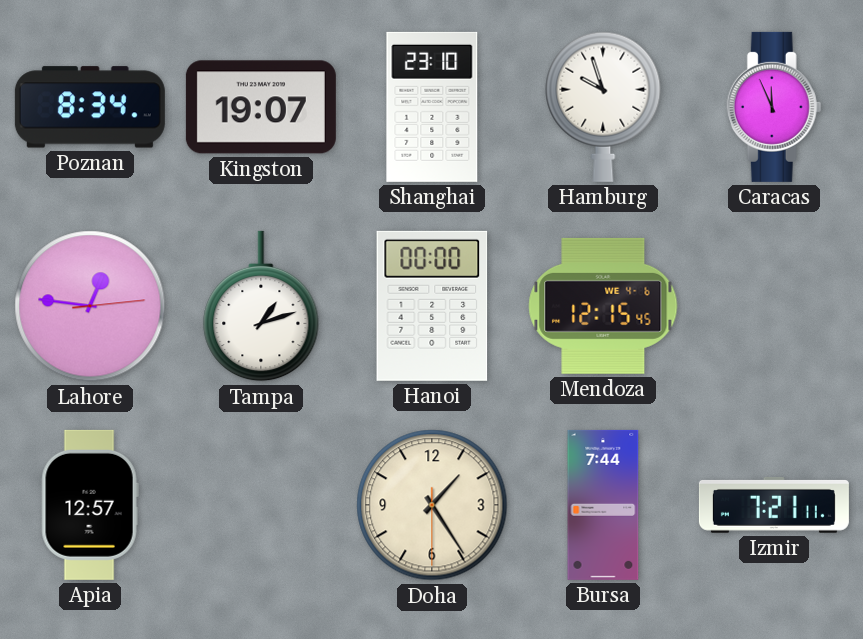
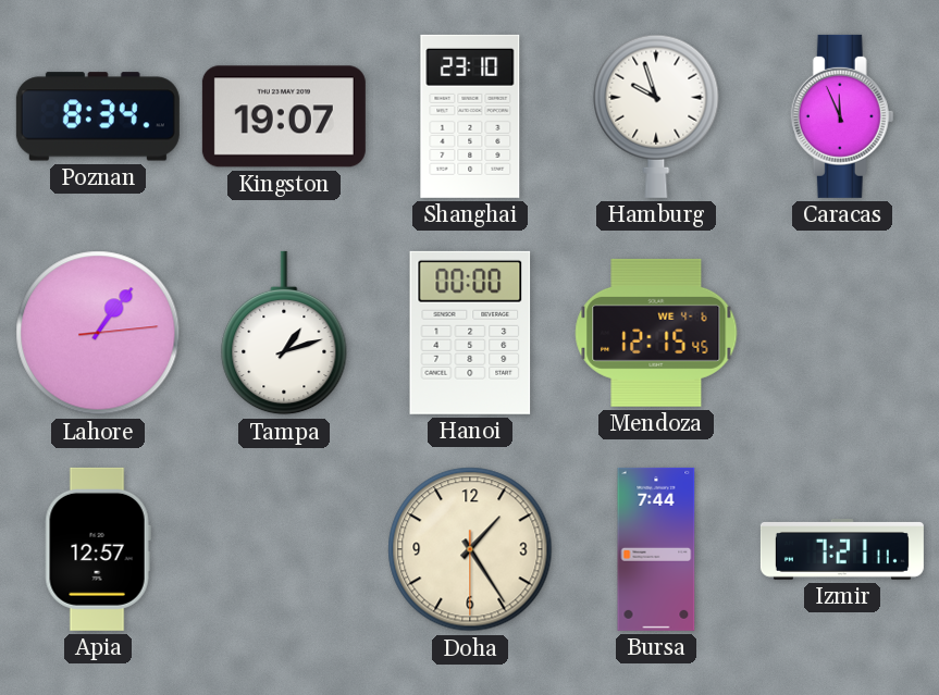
Lahore: 12:46 -> 1:06 (98, 333)
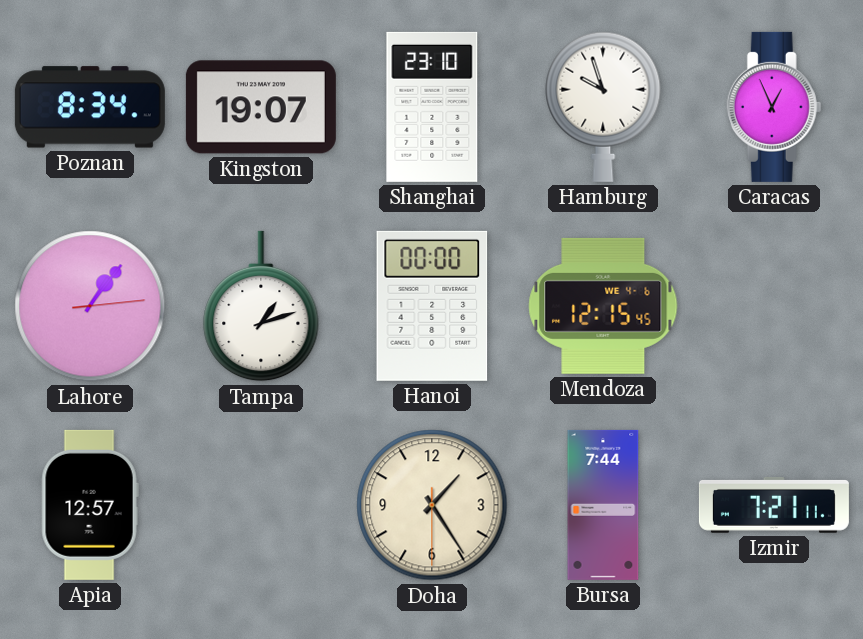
Caracas: 11:56 -> 12:56 (774, 107)
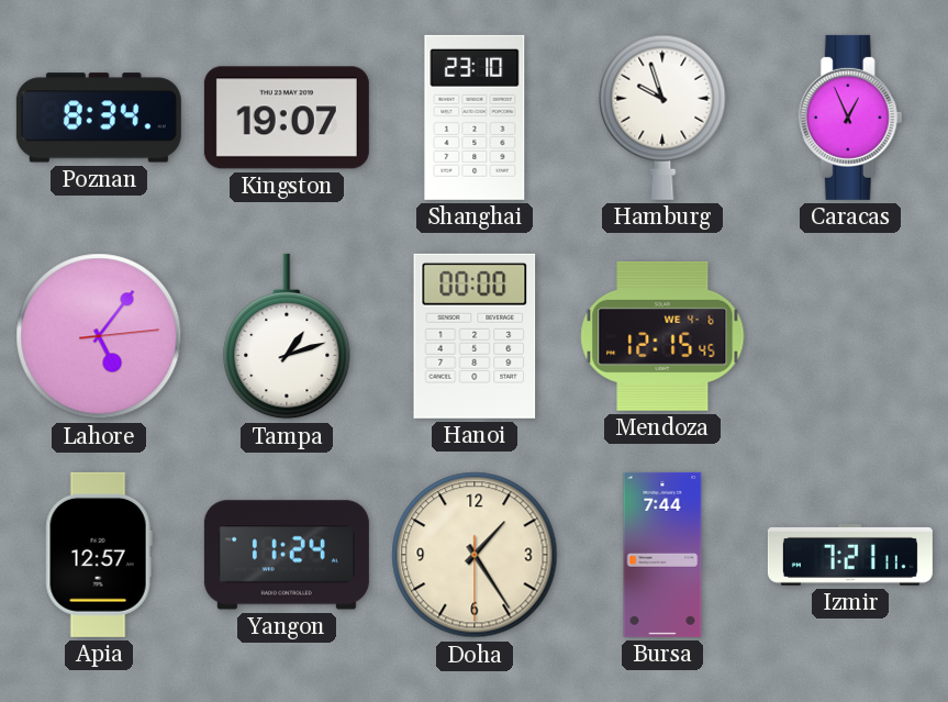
Lahore: 1:06 -> 5:06 (99, 336)
Yangon: none -> 11:24 (287, 555)
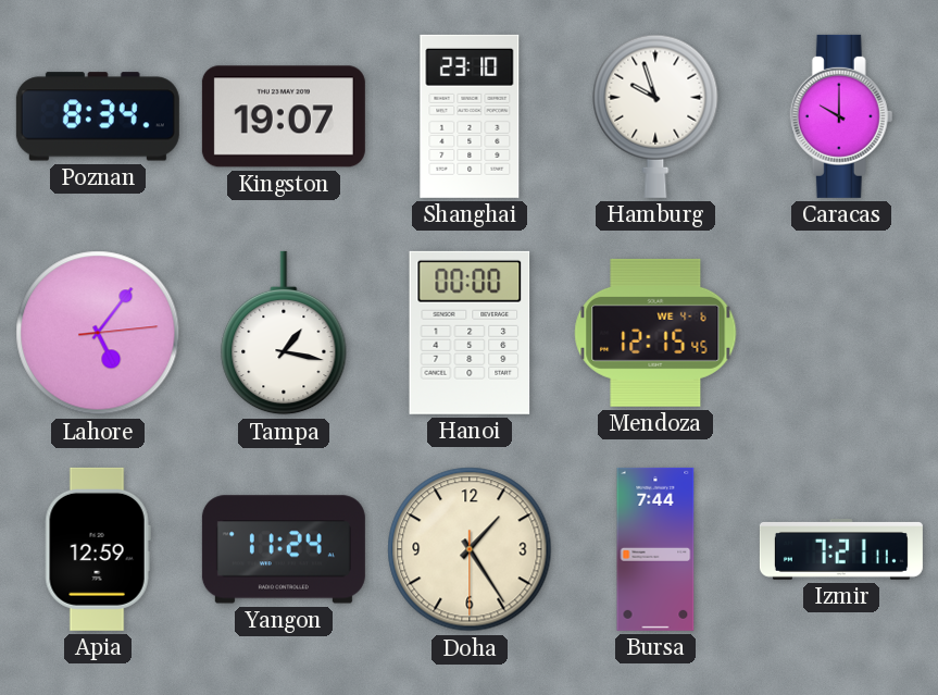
Caracas: 12:56 -> 10:00 (841, 116)
Tampa: 1:12 -> 1:17 (284, 333)
Apia: 12:57 -> 12:59 (98, 549)
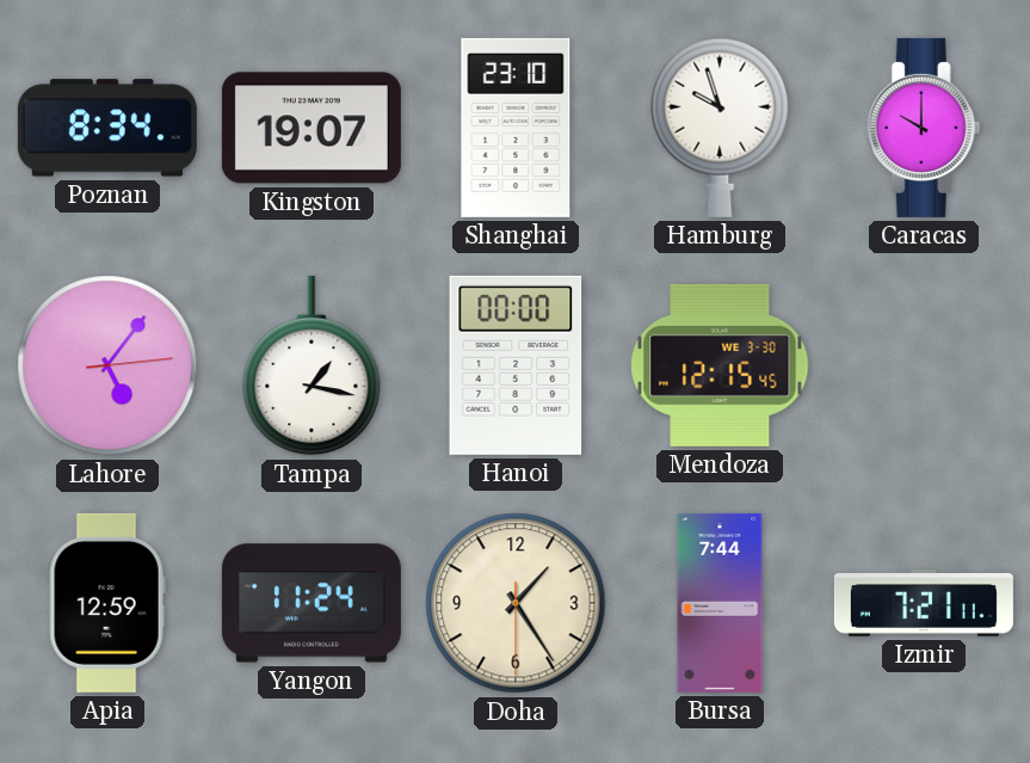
Mendoza date: WE 4-6 -> WE 3-30 (720, 365)
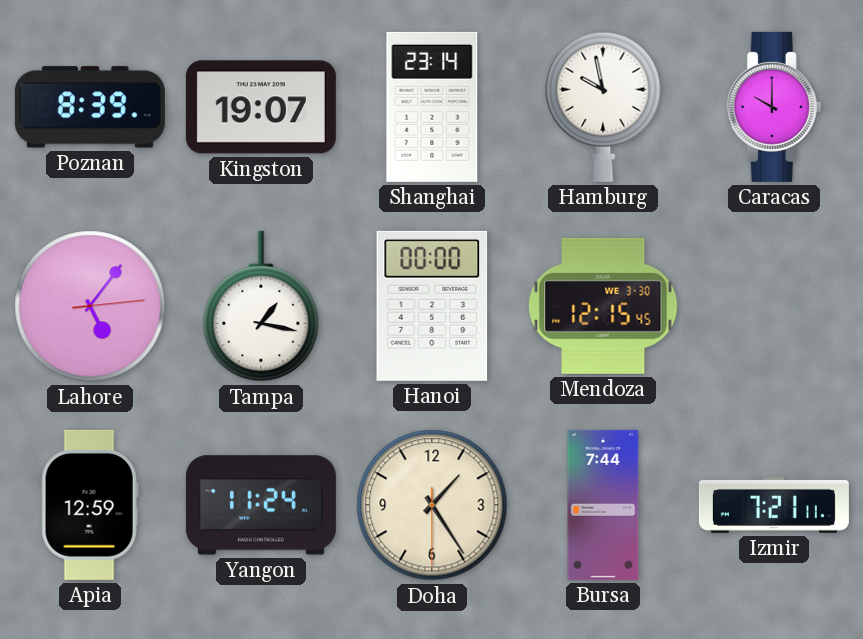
Poznan: 8:34 -> 8:39 (90, 107)
Shanghai: 23:10 -> 23:14 (432, 107)
Hamburg: 9:57 -> 9:58 (603, 107)
